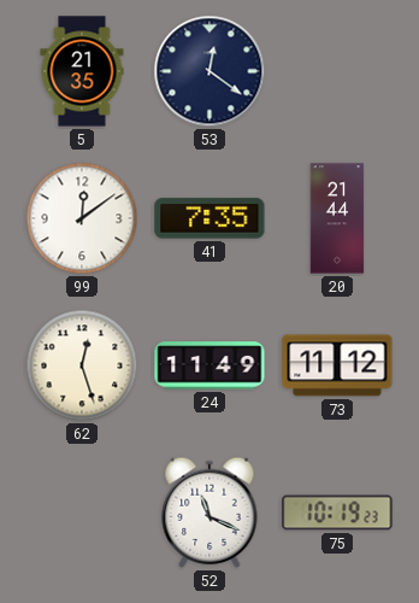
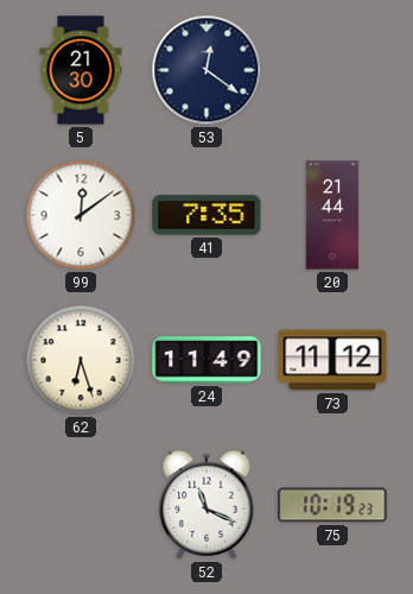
5: 21:35 -> 21:30 (81, 70)
62: 12:27 -> 6:27 (81, 360)
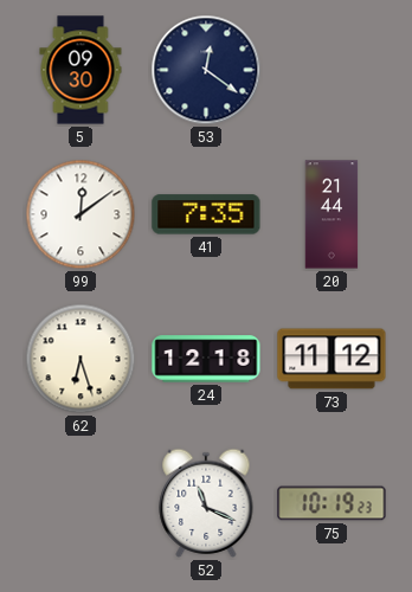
5: 21:30 -> 09:30 (81, 70)
24: 11:49 -> 12:18 (206, 359)
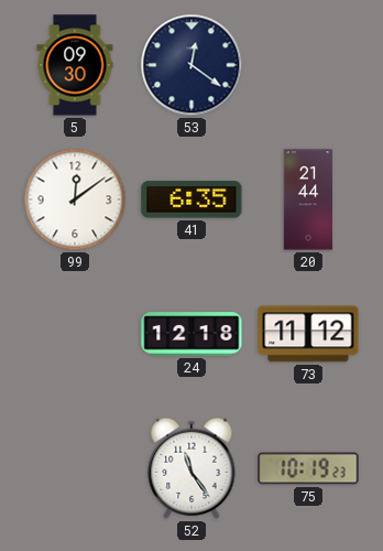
41: 7:35 -> 6:35 (191, 199)
62: 6:27 -> none (81, 359)
52: 11:19 -> 11:24 (191, 468)
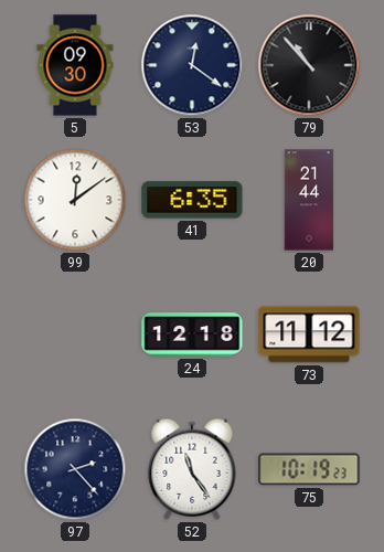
79: none -> 10:53 (309, 65)
97: none -> 2:23 (75, 469)
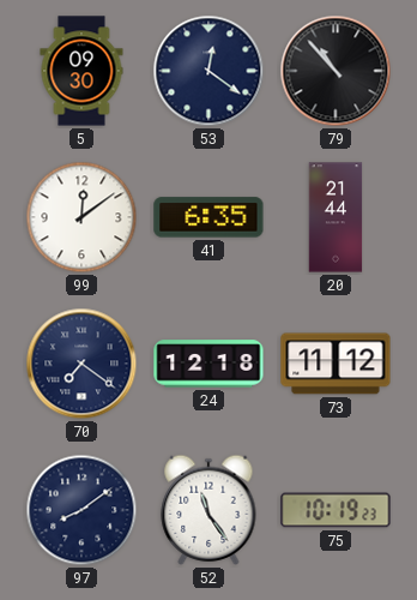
70: none -> 7:21 (81, 364)
97: 2:23 -> 8:09 (81, 510)
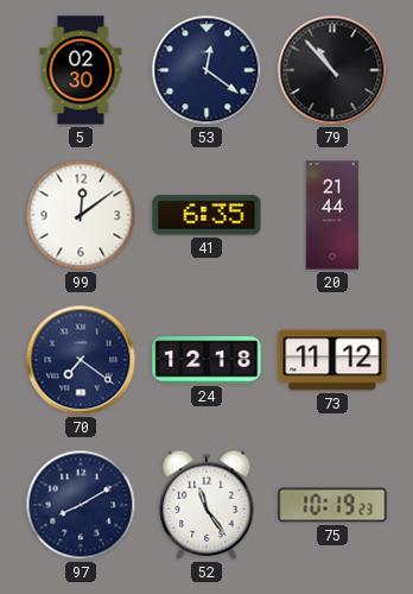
5: 09:30 -> 02:30 (81, 70)
97: 8:09 -> 8:10 (81, 505)
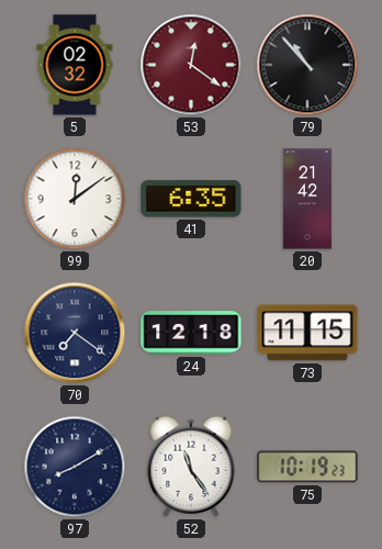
5: 02:30 -> 02:32 (75, 65)
53 dial: navy -> burgundy (191, 65)
20: 21:44 -> 21:42 (307, 199)
73: 11:12 -> 11:15 (307, 333)
